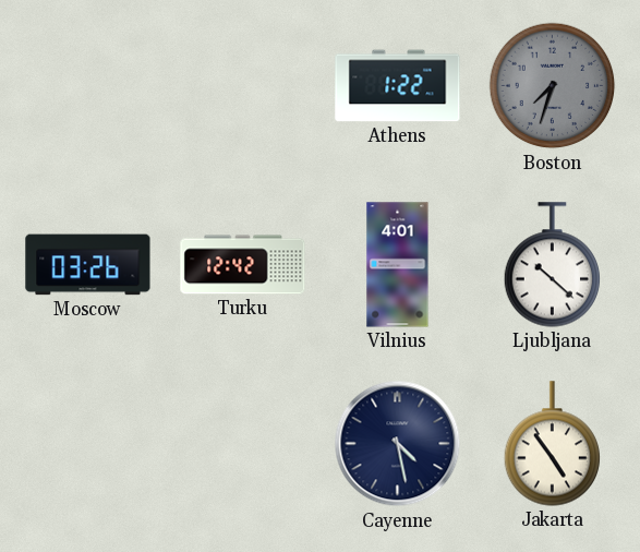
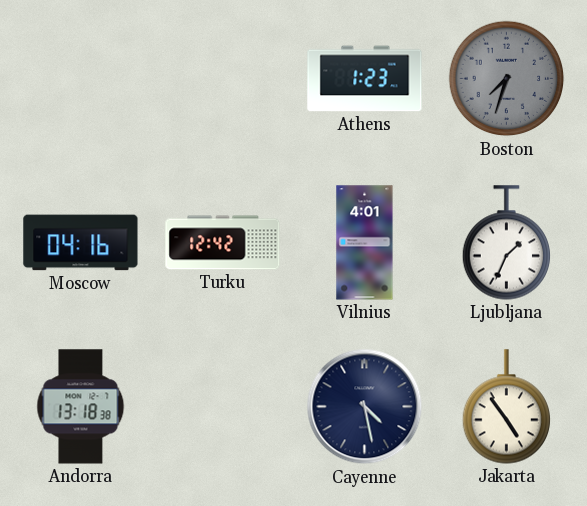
Athens: 1:22 -> 1:23 (365, 79)
Moscow: 03:26 -> 04:16 (81, 243)
Ljubljana: 10:22 -> 1:34 (506, 243)
Andorra: none -> 13:18 (81, 407)
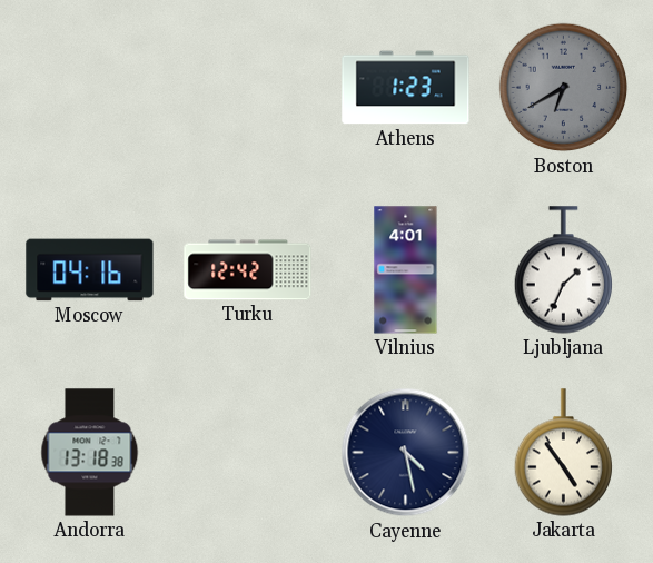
Boston: 7:33 -> 6:40 (564, 88)
